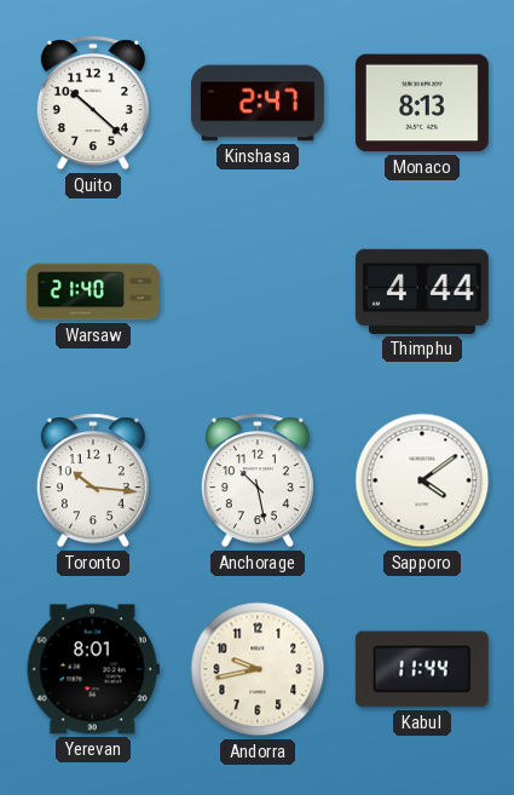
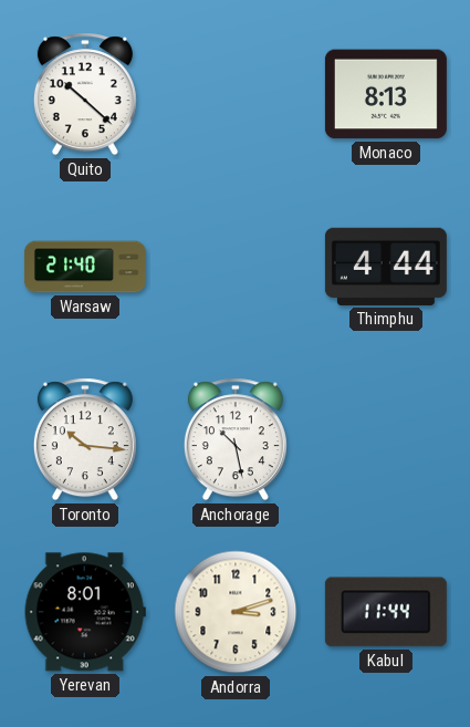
Kinshasa: 2:47 -> none (258, 103)
Sapporo: 4:09 -> none (422, 480)
Andorra: 9:43 -> 3:12 (236, 612)
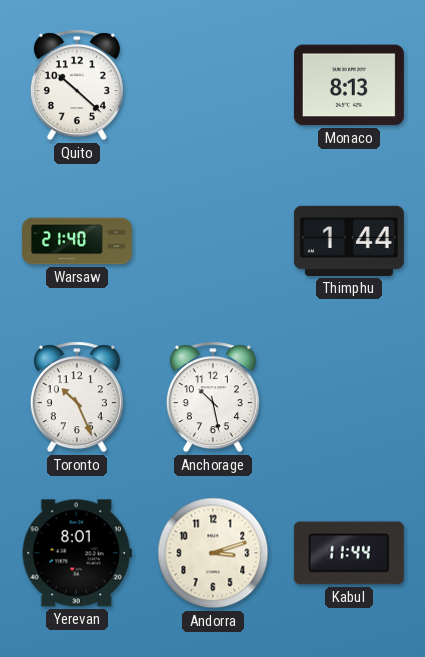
Thimphu: 4:44 -> 1:44 (349, 241)
Toronto: 10:16 -> 10:26 (77, 397)
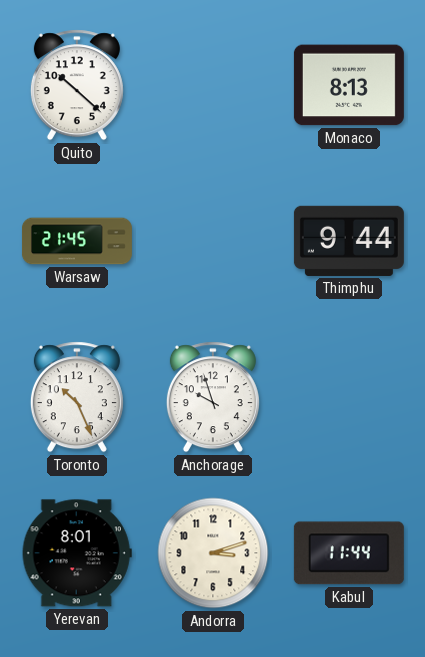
Warsaw: 21:40 -> 21:45 (77, 241)
Thimphu: 1:44 -> 9:44 (349, 241)
Anchorage: 10:28 -> 9:57 (213, 397)
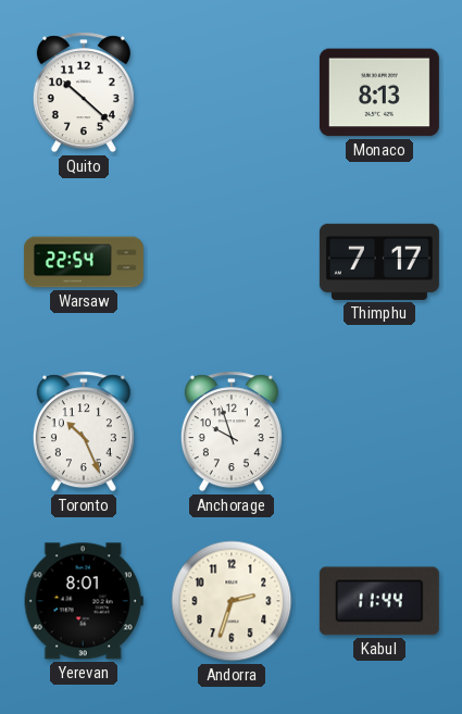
Warsaw: 21:45 -> 22:54 (84, 262)
Thimphu: 9:44 -> 7:17 (379, 262)
Andorra: 3:12 -> 2:33 (232, 601)
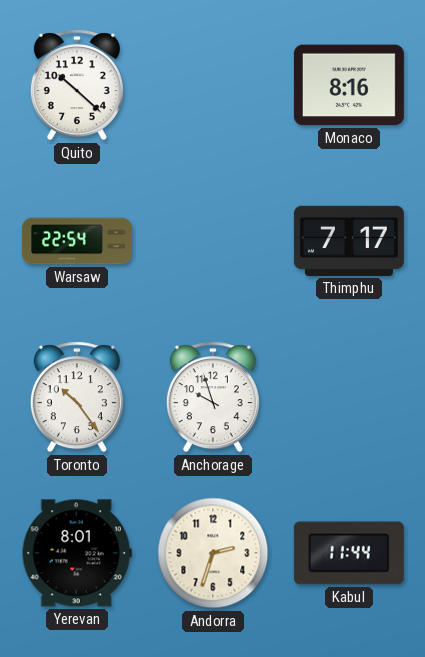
Monaco: 8:13 -> 8:16 (349, 85)
Toronto: 10:26 -> 10:24 (77, 397)
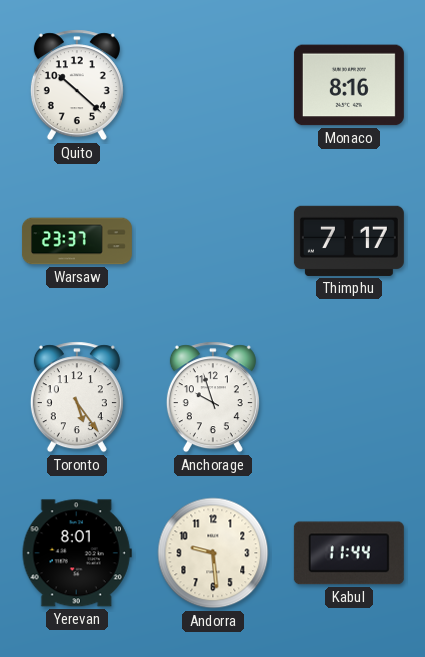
Warsaw: 22:54 -> 23:37 (77, 241)
Toronto: 10:24 -> 5:24 (77, 397)
Andorra: 2:33 -> 9:29 (213, 553)
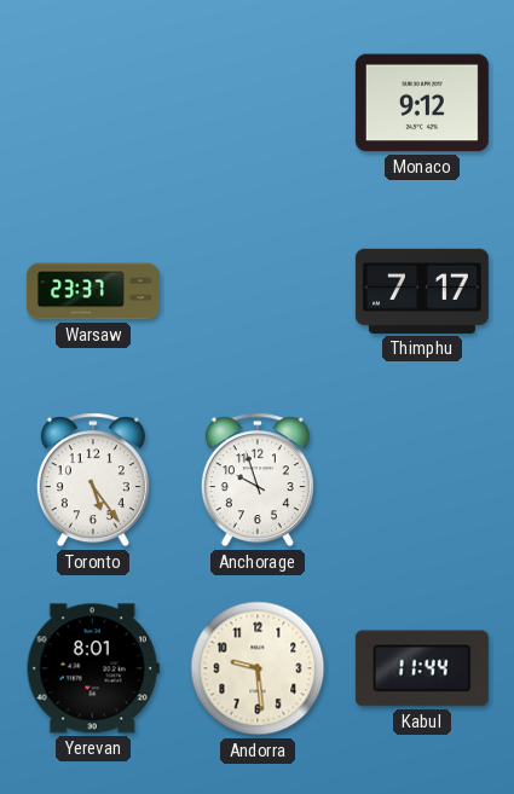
Quito: 10:22 -> none (77, 85)
Monaco: 8:16 -> 9:12 (422, 103)
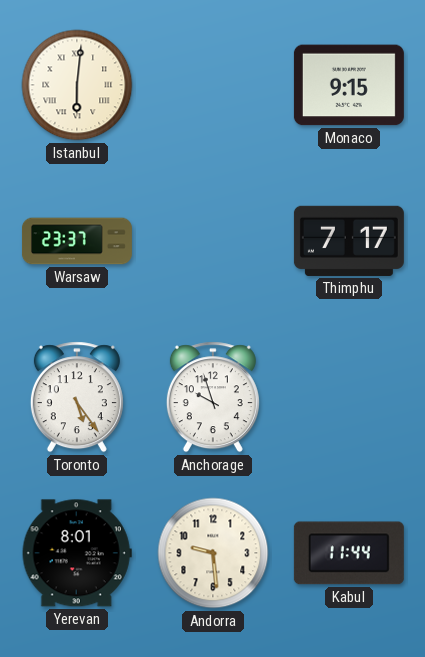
Istanbul: none -> 6:01 (77, 85)
Monaco: 9:12 -> 9:15 (349, 85)
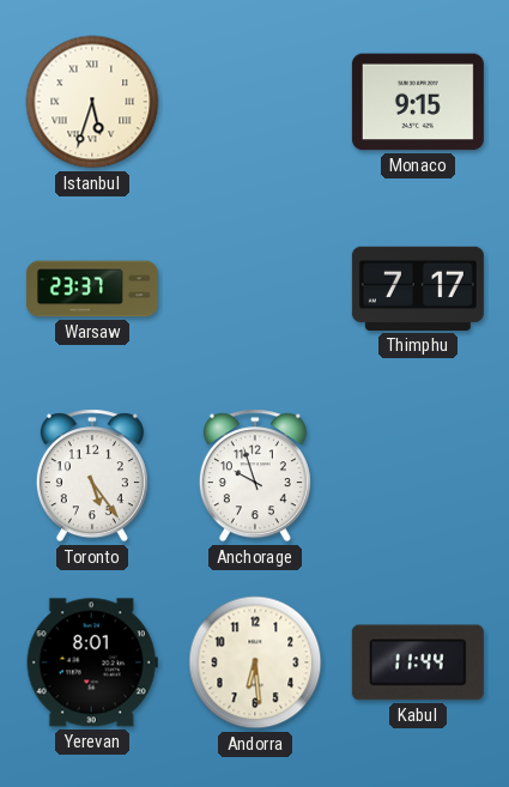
Istanbul: 6:01 -> 5:33 (92, 102)
Andorra: 9:29 -> 6:29 (255, 662)
